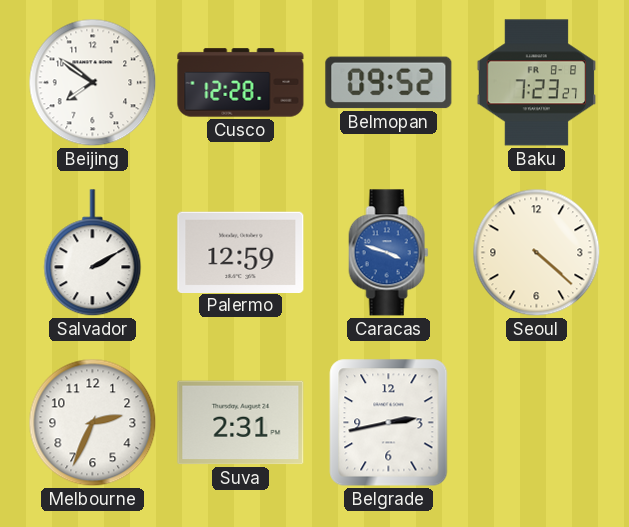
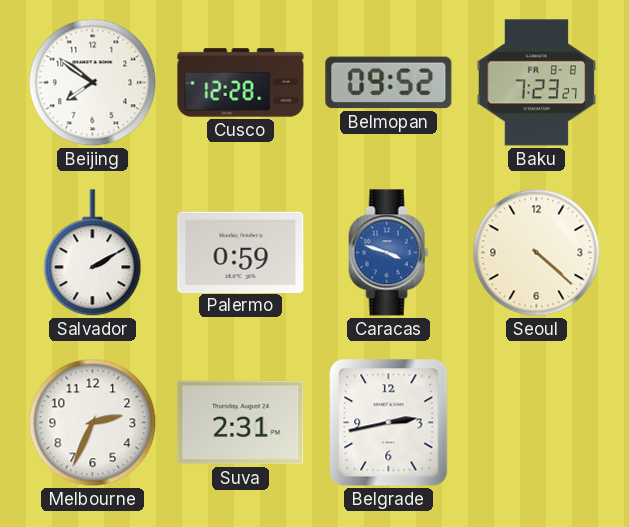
Palermo: 12:59 -> 0:59 (241, 252)
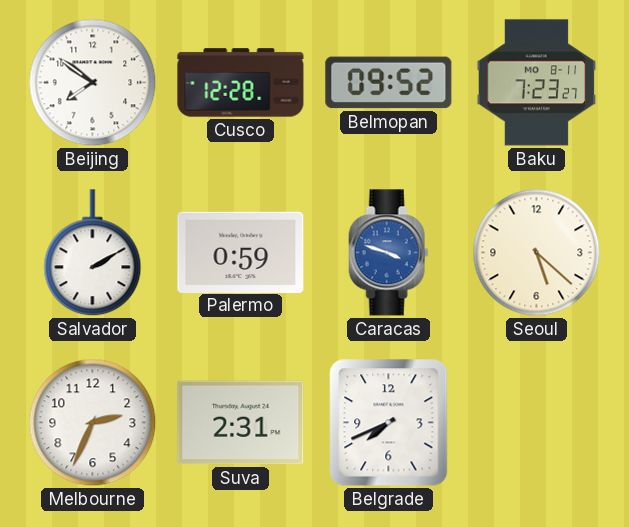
Baku date: FR 8-8 -> MO 8-11 (537, 83)
Seoul: 4:22 -> 5:22 (537, 253)
Belgrade: 2:43 -> 7:41 (389, 423)
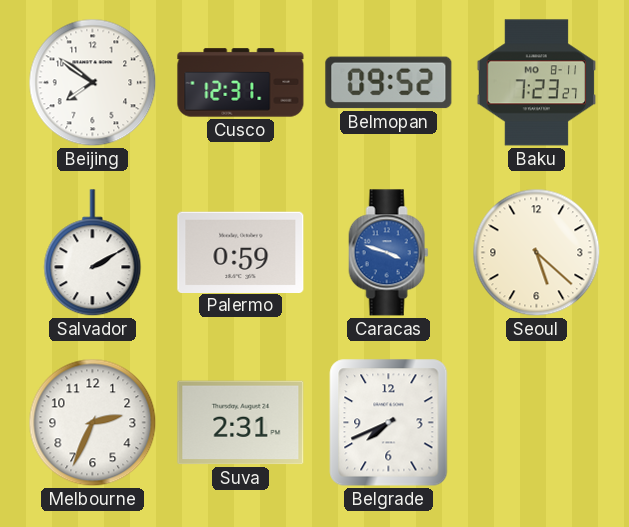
Cusco: 12:28 -> 12:31 (241, 83)
